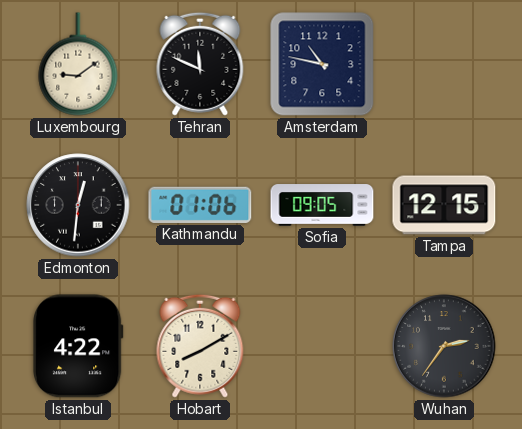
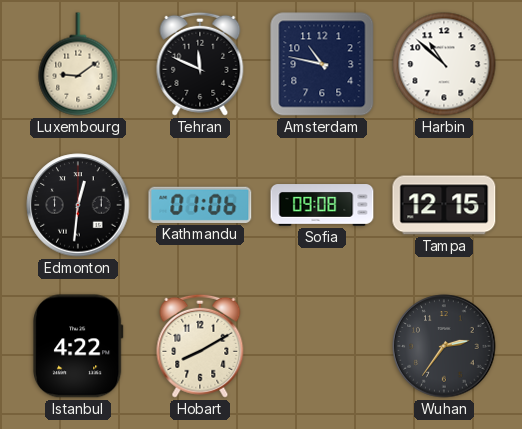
Harbin: none -> 10:52 (444, 64)
Sofia: 09:05 -> 09:08 (322, 205)
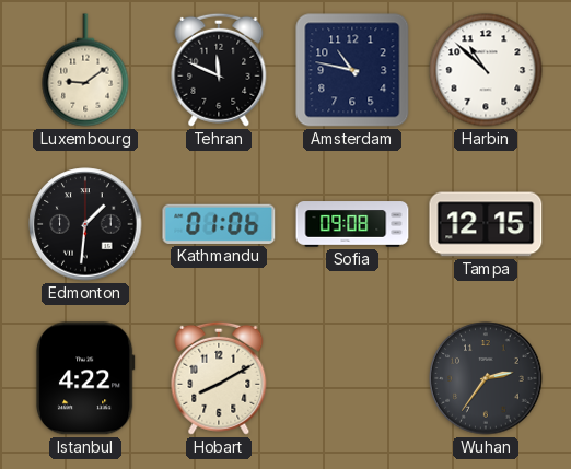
Edmonton: 12:31 -> 1:31 (85, 224)
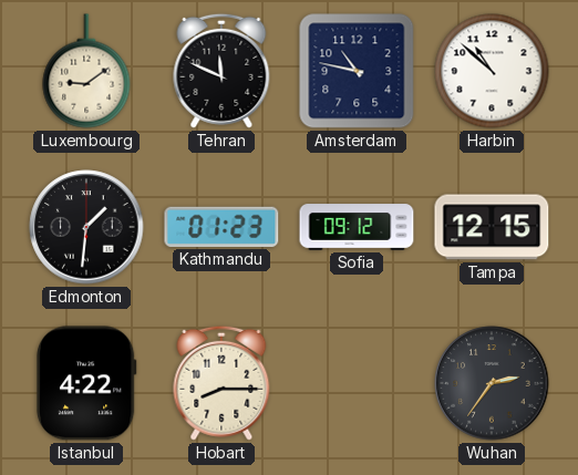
Kathmandu: 01:06 -> 01:23 (221, 227)
Sofia: 09:08 -> 09:12 (357, 227)
Hobart: 8:10 -> 8:15 (221, 383)
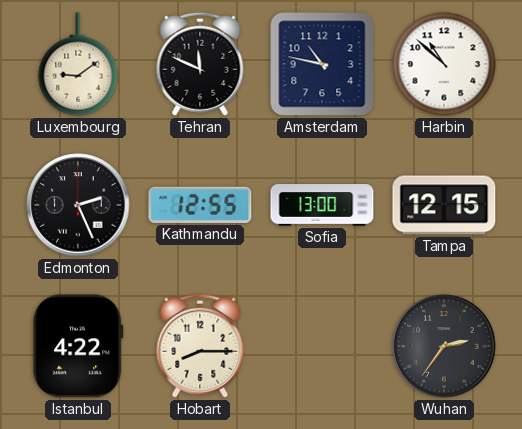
Edmonton: 1:31 -> 2:26 (78, 205)
Kathmandu: 01:23 -> 12:55 (200, 205)
Sofia: 09:12 -> 13:00 (322, 205)
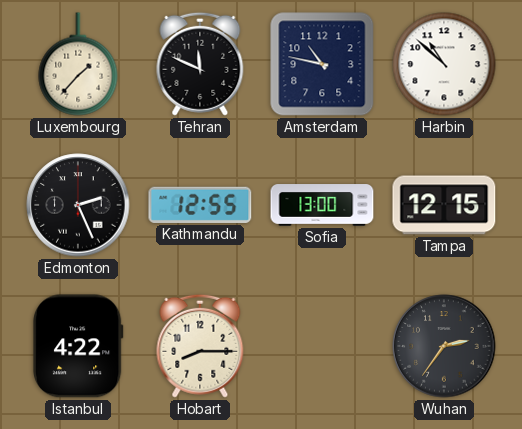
Luxembourg: 9:09 -> 1:37 (78, 64)
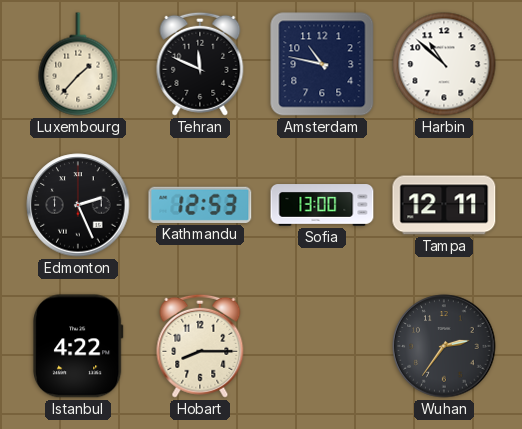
Kathmandu: 12:55 -> 12:53 (200, 205)
Tampa: 12:15 -> 12:11 (444, 205)
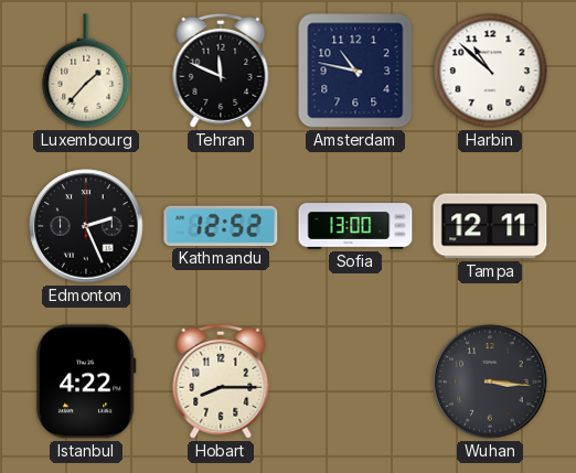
Kathmandu: 12:53 -> 12:52 (221, 226)
Wuhan: 2:36 -> 3:16 (490, 381)
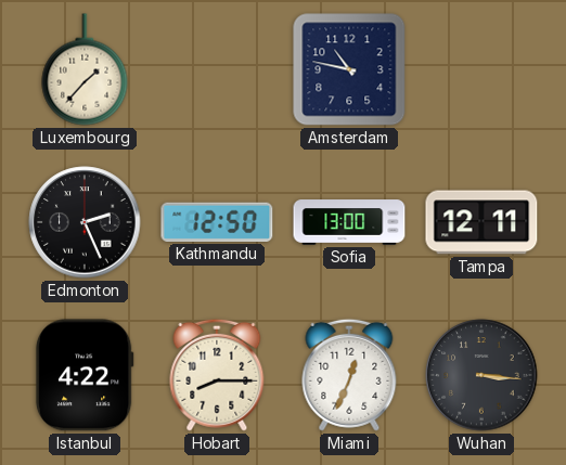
Tehran: 11:49 -> none (221, 71)
Harbin: 10:52 -> none (490, 71)
Kathmandu: 12:52 -> 12:50 (217, 222)
Miami: none -> 12:34 (349, 375)
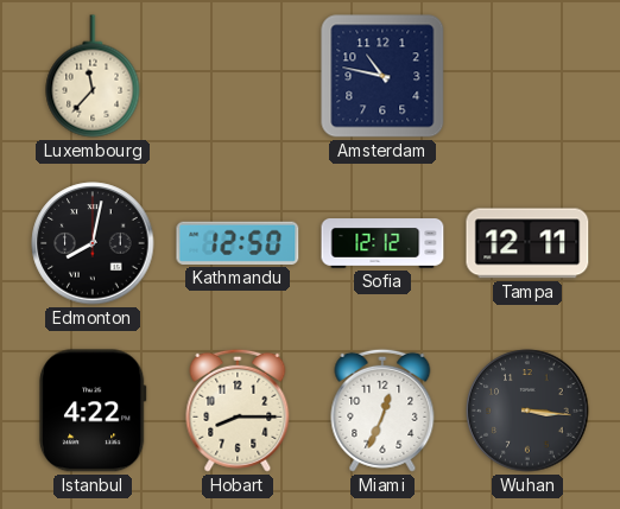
Luxembourg: 1:37 -> 11:37 (93, 76)
Edmonton: 2:26 -> 8:02 (93, 243)
Sofia: 13:00 -> 12:12 (382, 243)
